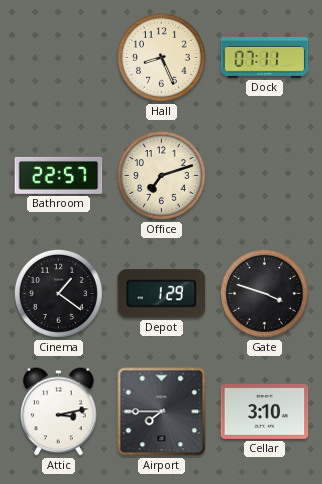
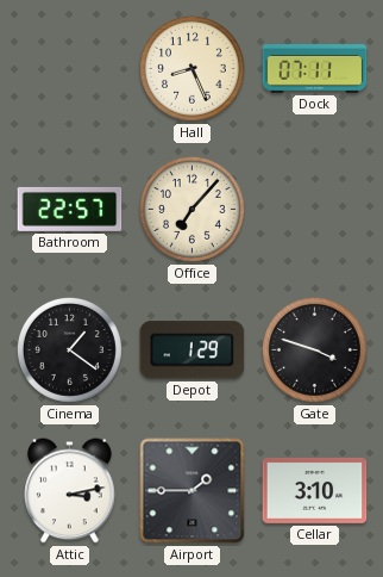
Office: 7:12 -> 7:07 (191, 209)
Airport: 7:45 -> 1:45 (193, 491)
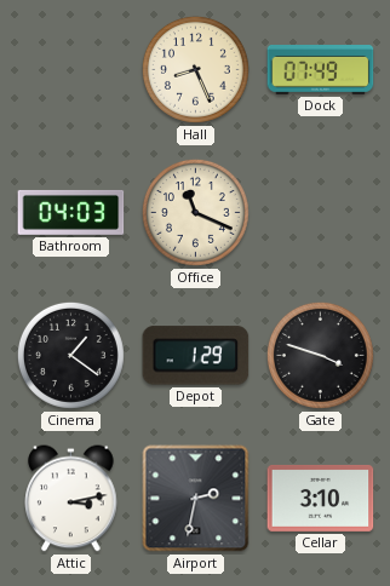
Dock: 07:11 -> 07:49 (321, 70)
Bathroom: 22:57 -> 04:03 (71, 212)
Office: 7:07 -> 11:19 (195, 212)
Airport: 1:45 -> 2:32 (196, 499)
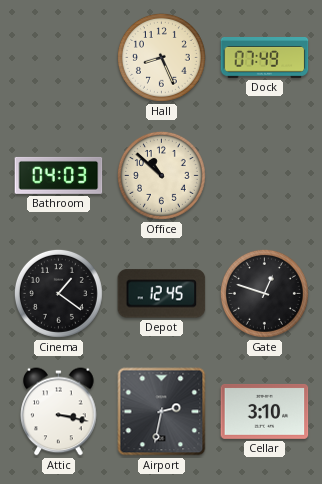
Office: 11:19 -> 10:52 (161, 175)
Depot: 1:29 -> 12:45 (162, 294)
Gate: 3:48 -> 12:48 (264, 293)
Attic: 3:13 -> 3:17 (59, 412)
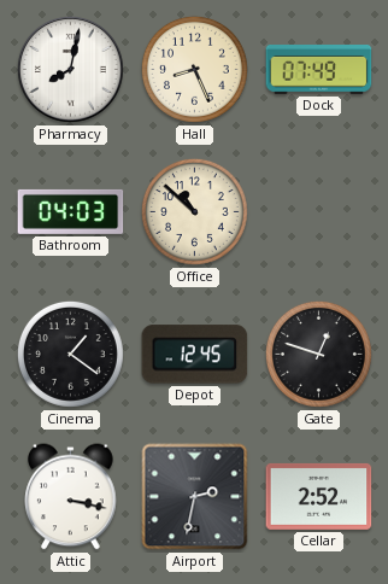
Pharmacy: none -> 8:02 (70, 69)
Cellar: 3:10 -> 2:52 (319, 496)
